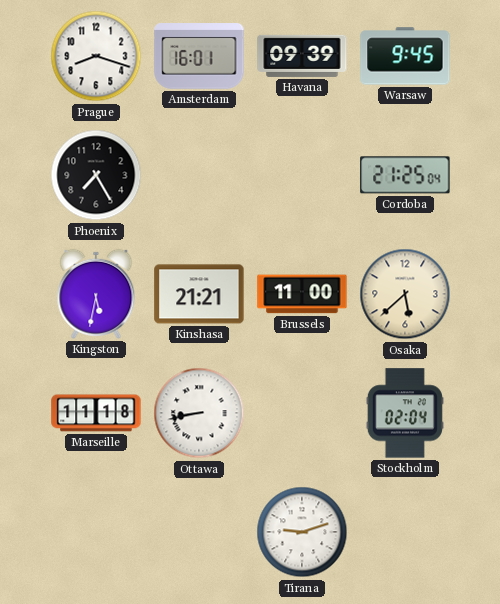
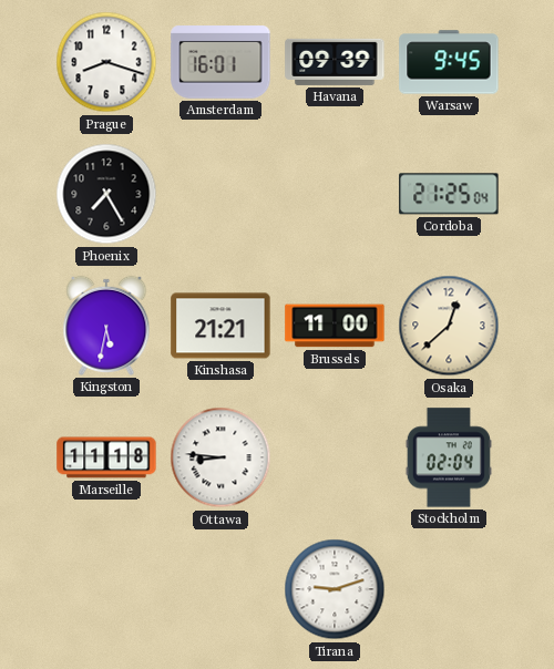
Osaka: 5:38 -> 12:38 (449, 326)
Ottawa: 8:43 -> 8:46 (220, 457)
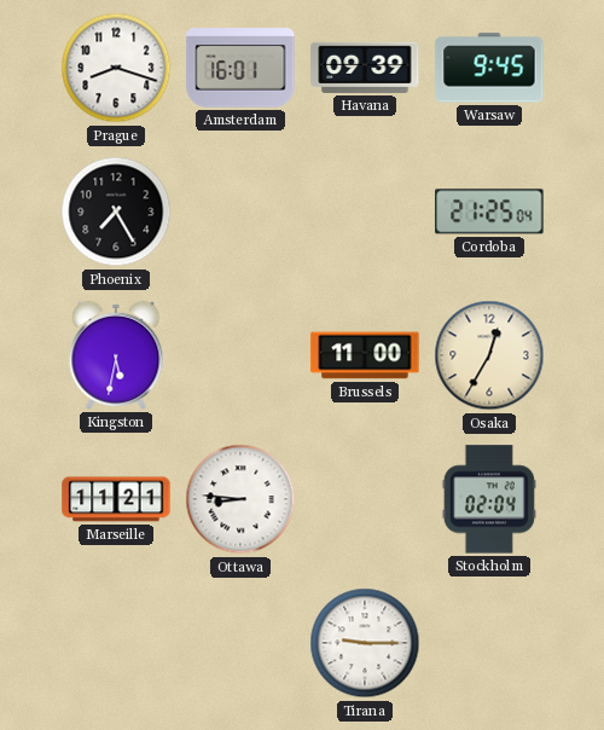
Kinshasa: 21:21 -> none (220, 326)
Osaka: 12:38 -> 12:35 (489, 355)
Marseille: 11:18 -> 11:21 (116, 499)
Tirana: 9:12 -> 9:15 (365, 643)
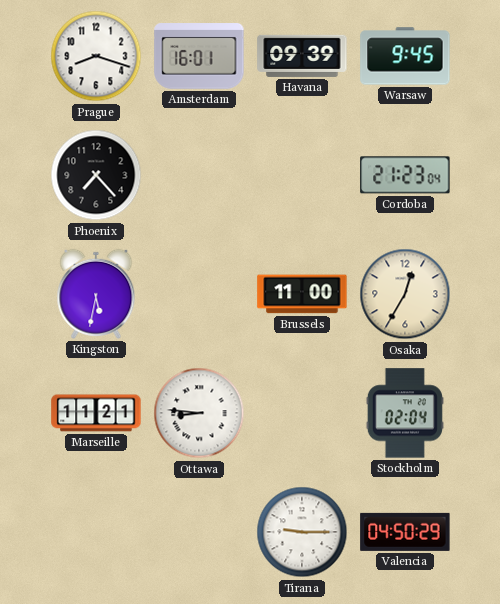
Phoenix: 7:25 -> 7:23 (96, 175)
Cordoba: 21:25 -> 21:23 (405, 175)
Valencia: none -> 04:50 (405, 532)
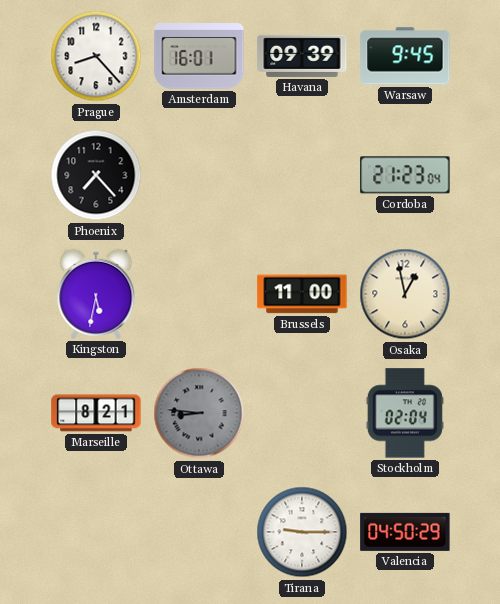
Prague: 8:18 -> 8:23 (96, 56)
Osaka: 12:35 -> 12:58 (405, 294)
Marseille: 11:21 -> 8:21 (96, 413)
Ottawa dial: white -> grey (199, 413)
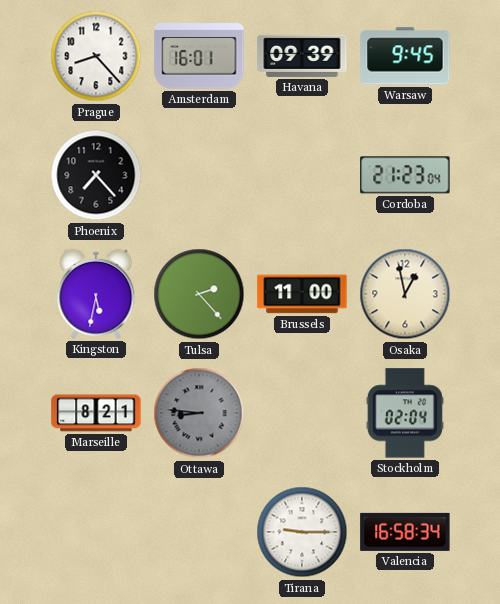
Tulsa: none -> 2:23 (199, 294)
Valencia: 04:50 -> 16:58 (405, 532)
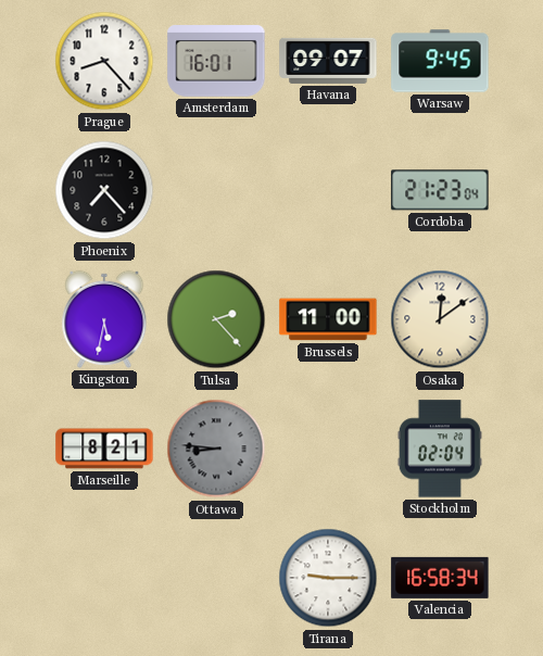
Havana: 09:39 -> 09:07 (328, 61)
Osaka: 12:58 -> 12:09 (440, 319)
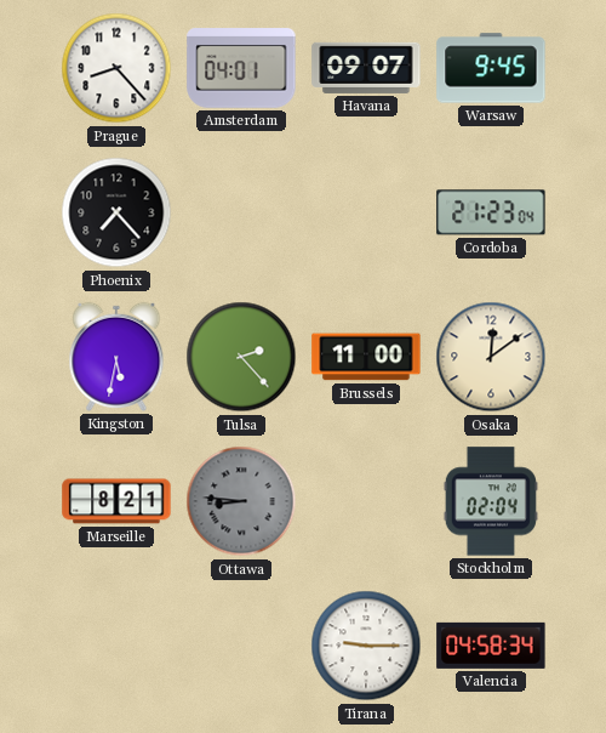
Amsterdam: 16:01 -> 04:01 (241, 68)
Valencia: 16:58 -> 04:58 (491, 646)
